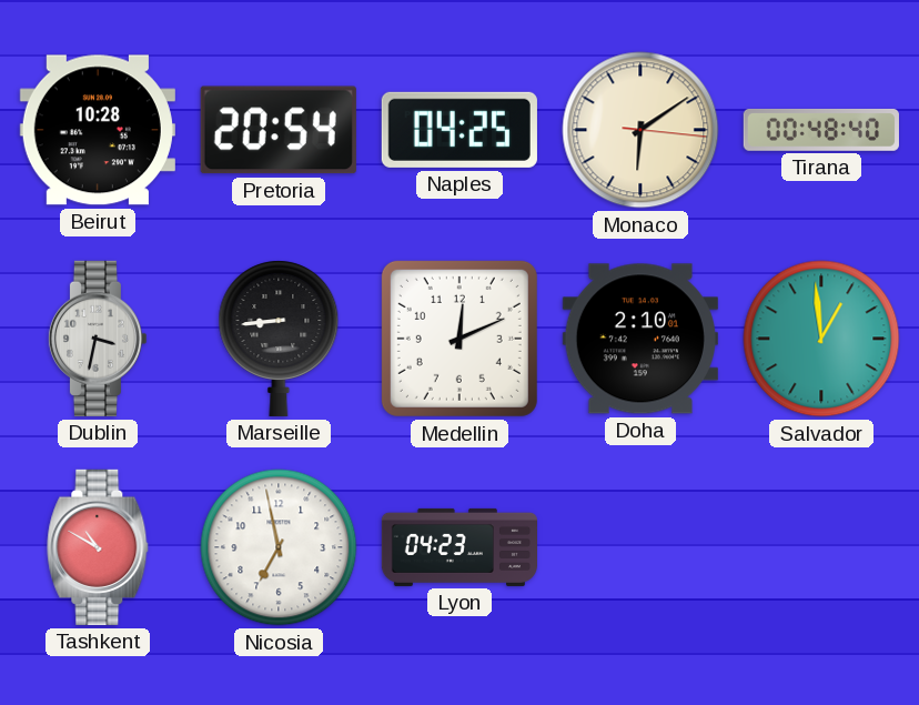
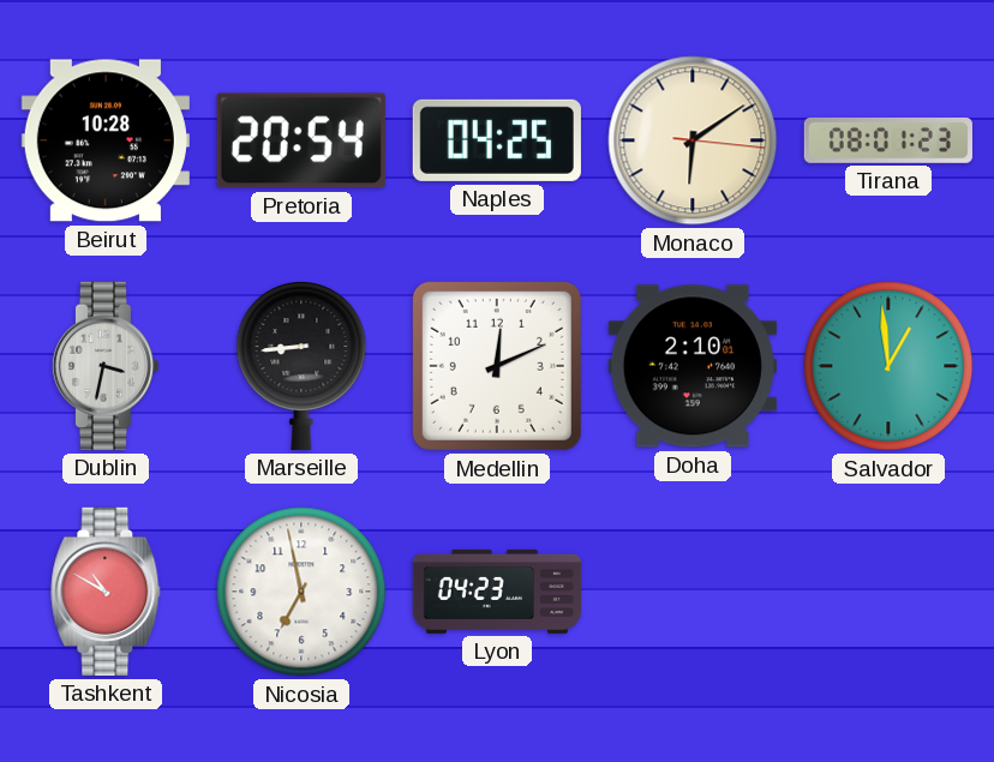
Tirana: 00:48 -> 08:01 (888, 140)
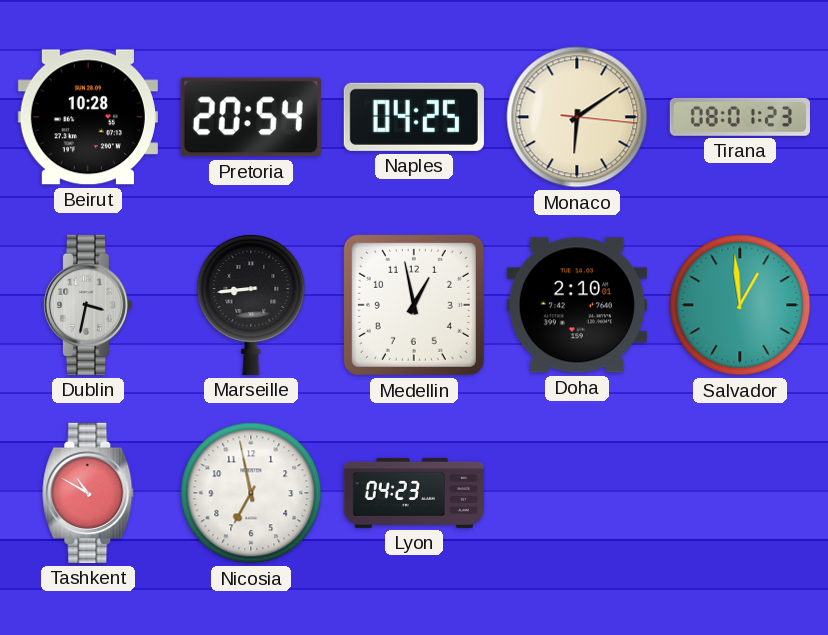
Medellin: 12:11 -> 12:58 (414, 305)
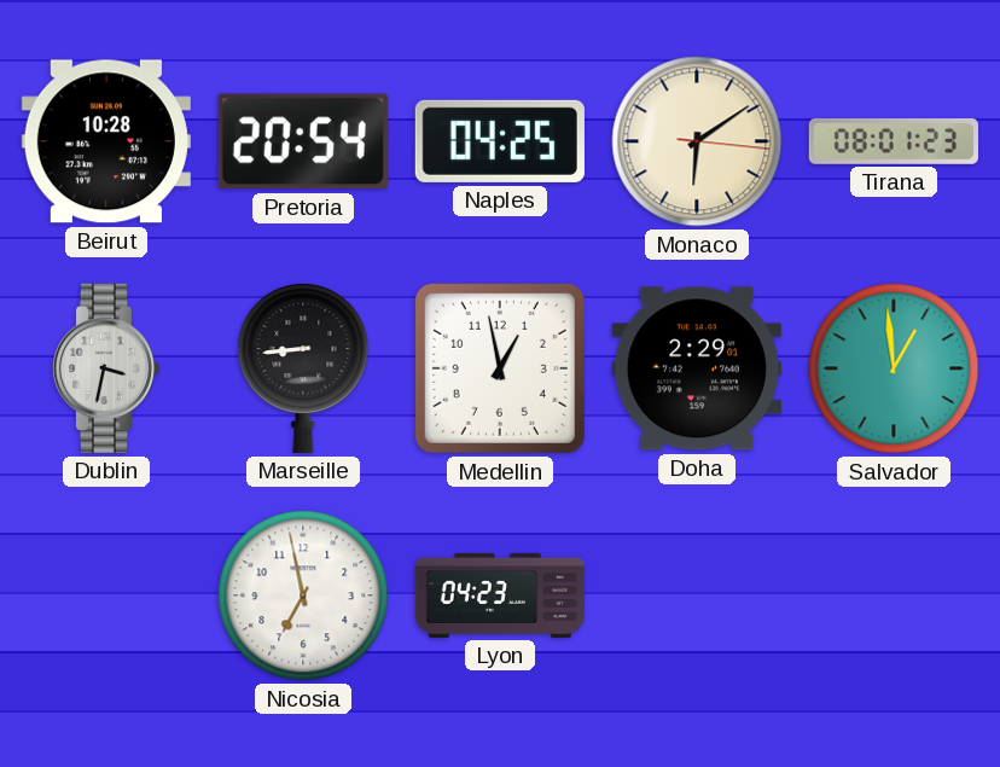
Doha: 2:10 -> 2:29 (697, 368)
Tashkent: 10:50 -> none (88, 493)
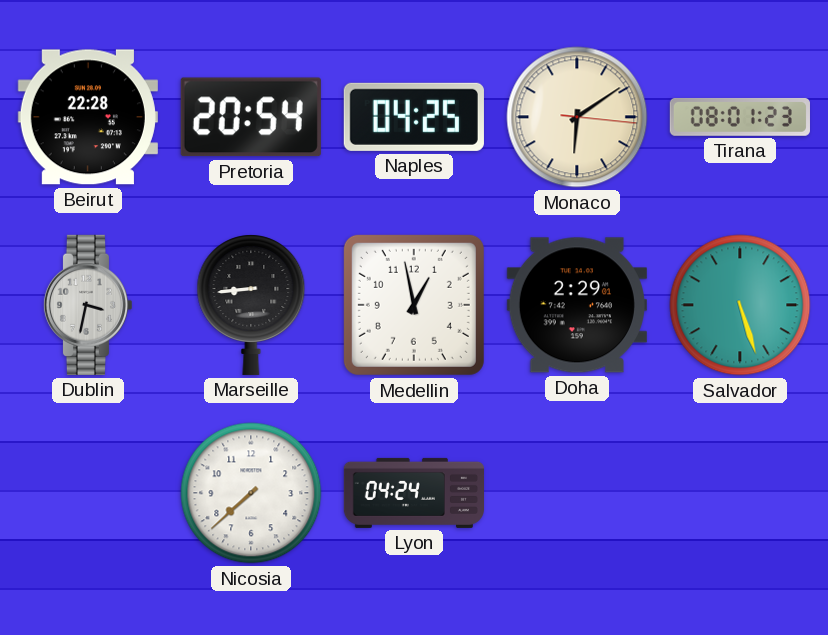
Beirut: 10:28 -> 22:28 (88, 117)
Salvador: 12:59 -> 5:27 (740, 305)
Nicosia: 6:58 -> 7:38 (251, 493)
Lyon: 04:23 -> 04:24 (413, 493)
